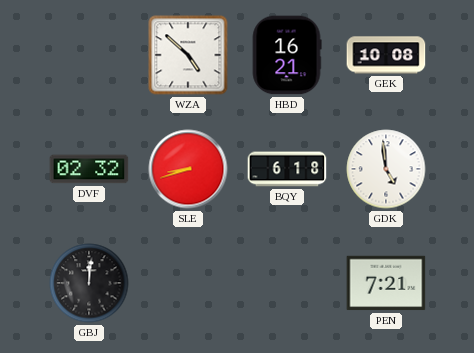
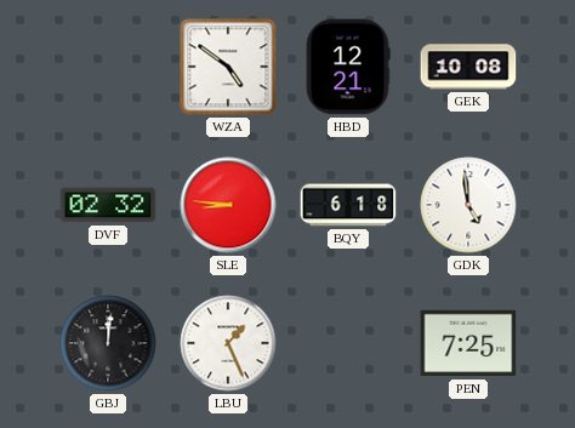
WZA: 4:52 -> 4:51 (228, 67)
HBD: 16:21 -> 12:21 (348, 67)
SLE: 8:42 -> 8:46 (228, 205)
LBU: none -> 1:26 (228, 343)
PEN: 7:21 -> 7:25 (468, 343)
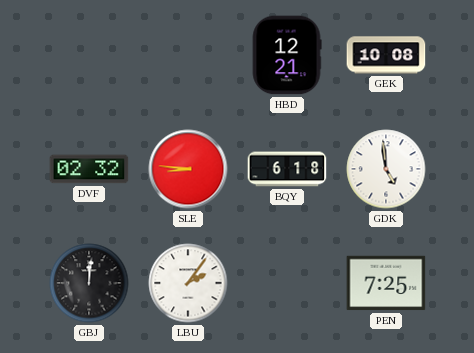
WZA: 4:51 -> none (228, 67)
LBU: 1:26 -> 2:06 (188, 283)
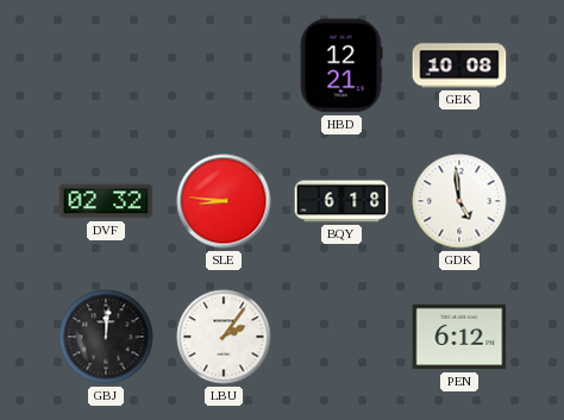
PEN: 7:25 -> 6:12 (459, 337)
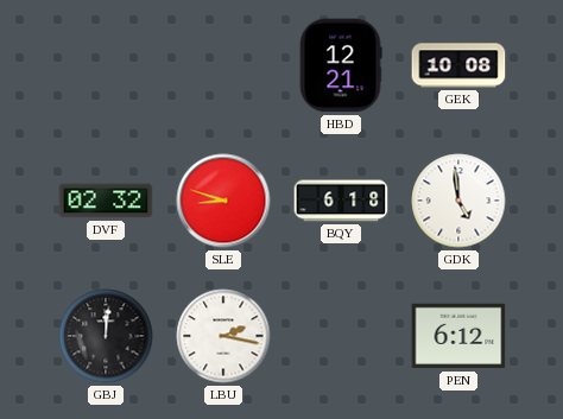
SLE: 8:46 -> 8:48 (223, 201)
LBU: 2:06 -> 2:17 (223, 336)
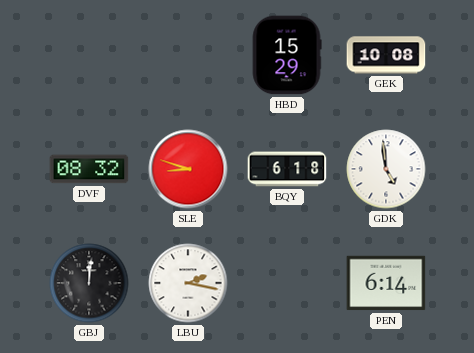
HBD: 12:21 -> 15:29 (287, 55)
DVF: 02:32 -> 08:32 (89, 169)
PEN: 6:12 -> 6:14 (386, 283)
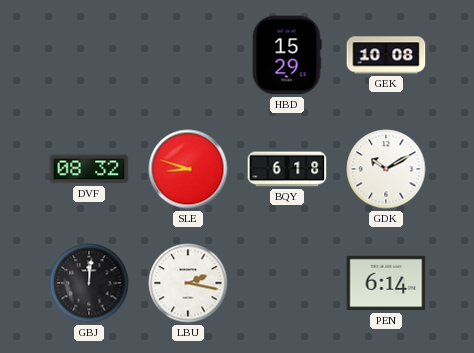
GDK: 4:59 -> 10:10 (386, 169)
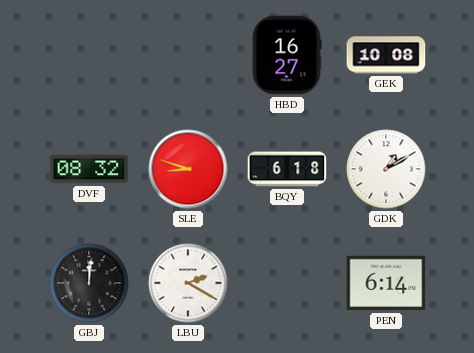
HBD: 15:29 -> 16:27 (287, 55)
GDK: 10:10 -> 1:10 (386, 169)
LBU: 2:17 -> 2:20 (188, 283)
